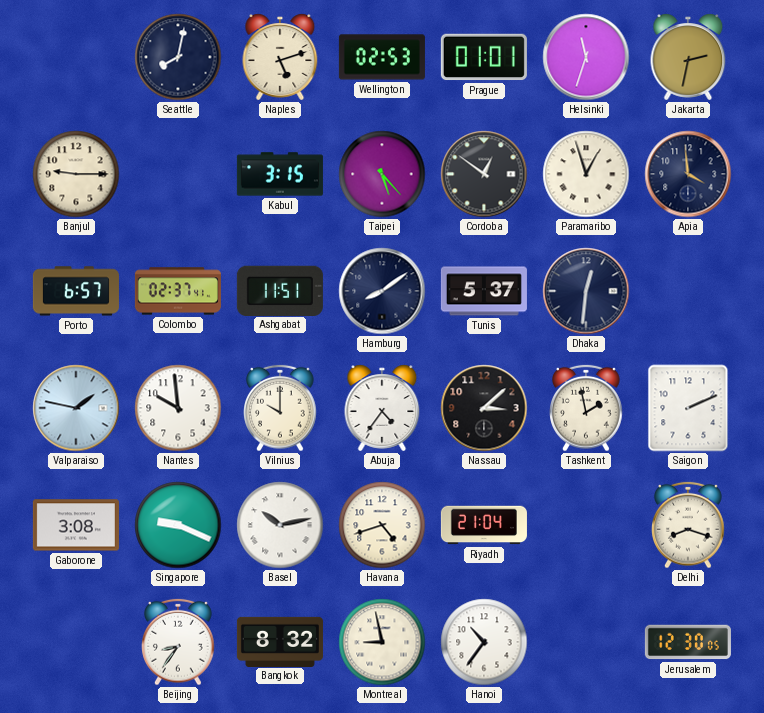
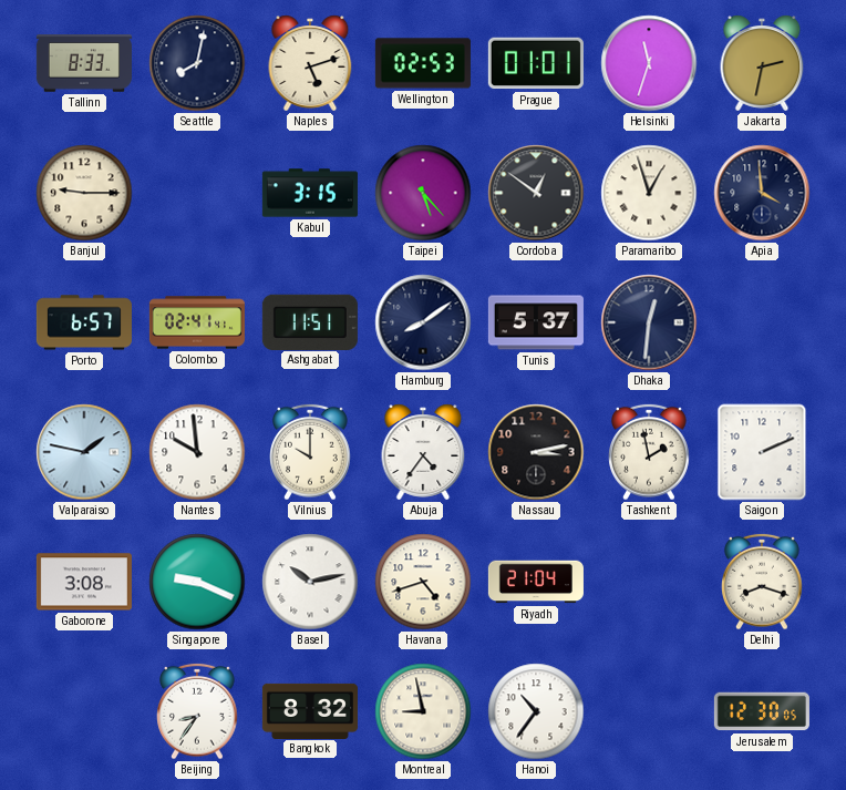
Tallinn: none -> 8:33 (84, 63)
Colombo: 02:37 -> 02:41 (197, 322)
Nassau: 3:08 -> 3:13 (536, 452)
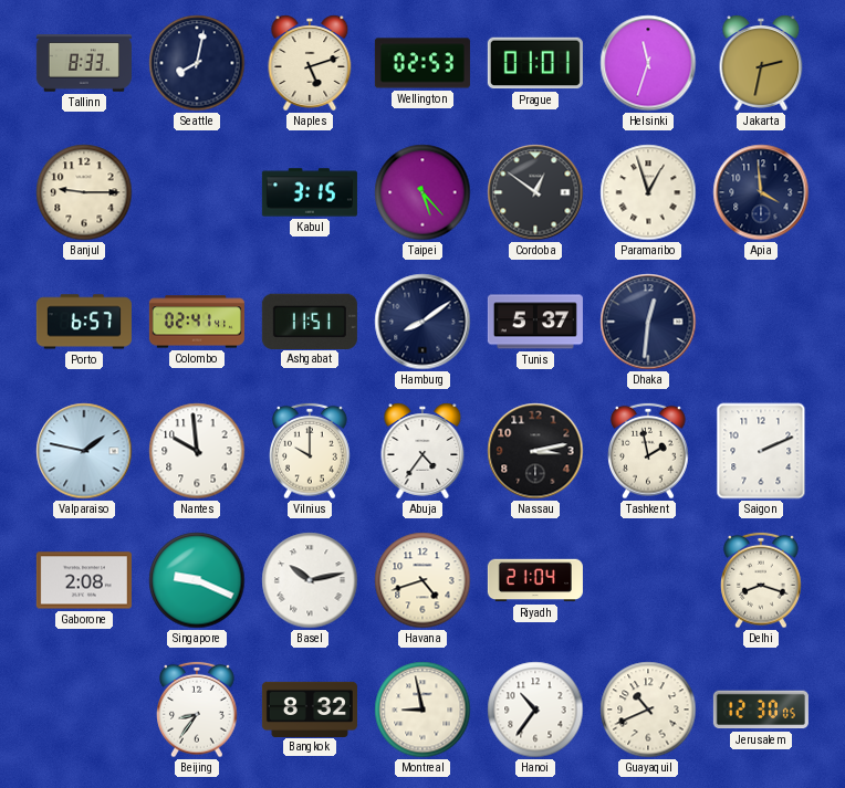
Gaborone: 3:08 -> 2:08 (84, 580)
Guayaquil: none -> 10:41 (648, 710)
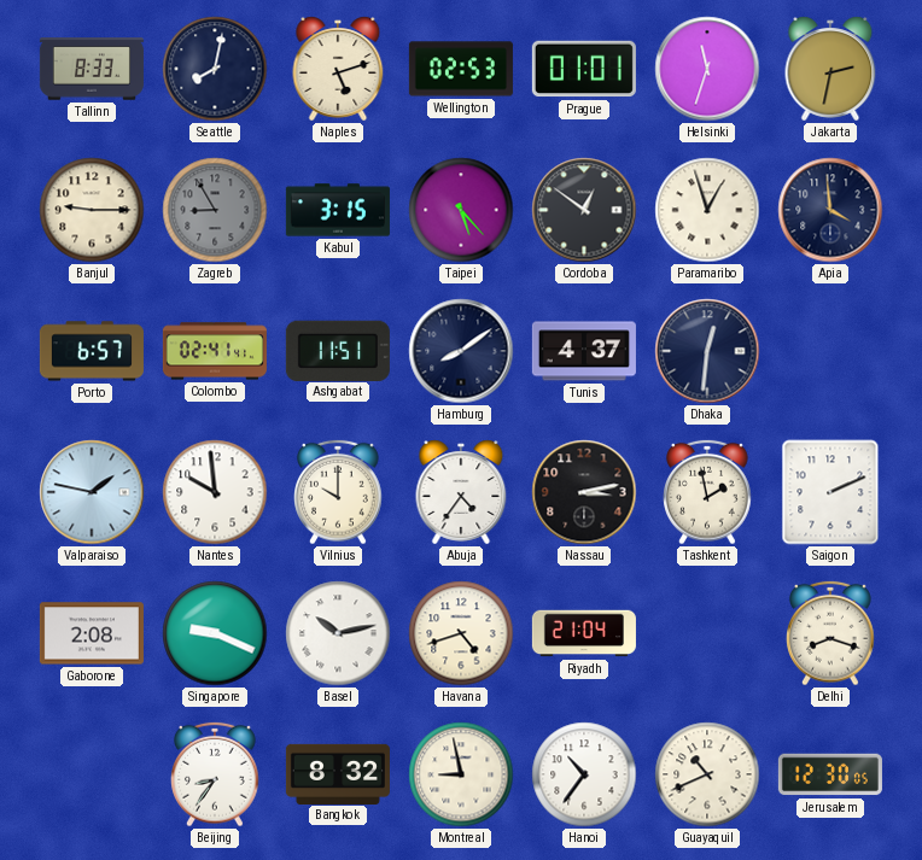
Zagreb: none -> 8:55 (215, 210)
Tunis: 5:37 -> 4:37 (584, 351)
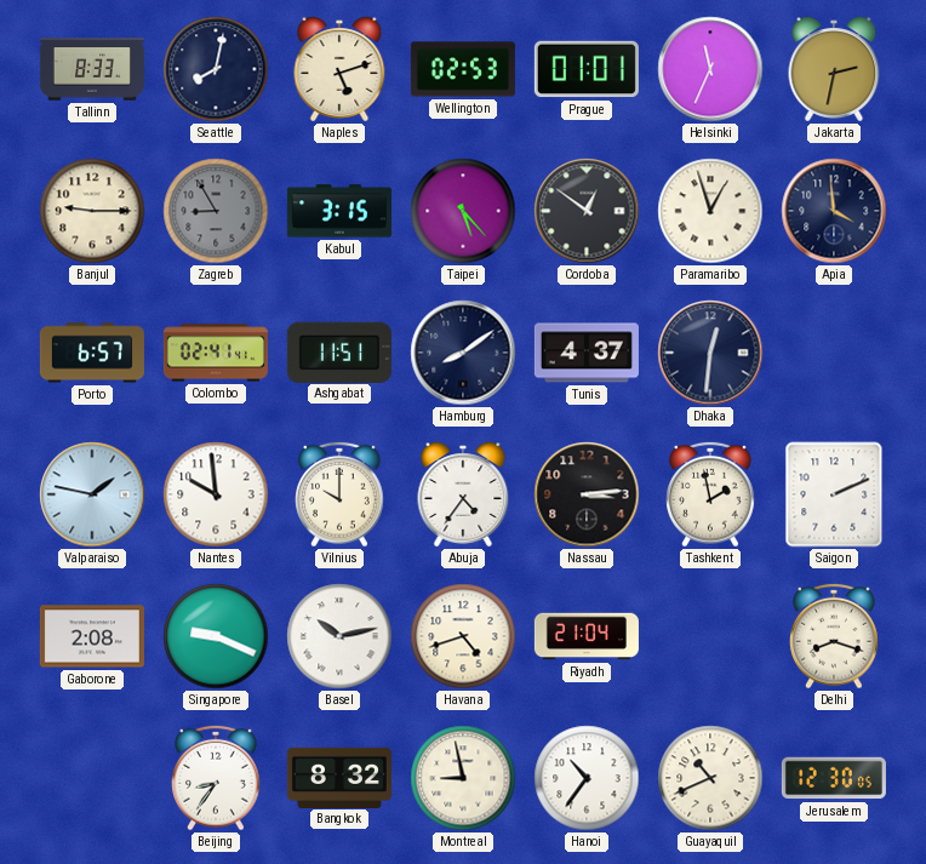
Helsinki: 11:33 -> 11:34 (710, 69)
Nassau: 3:13 -> 3:14 (587, 494)
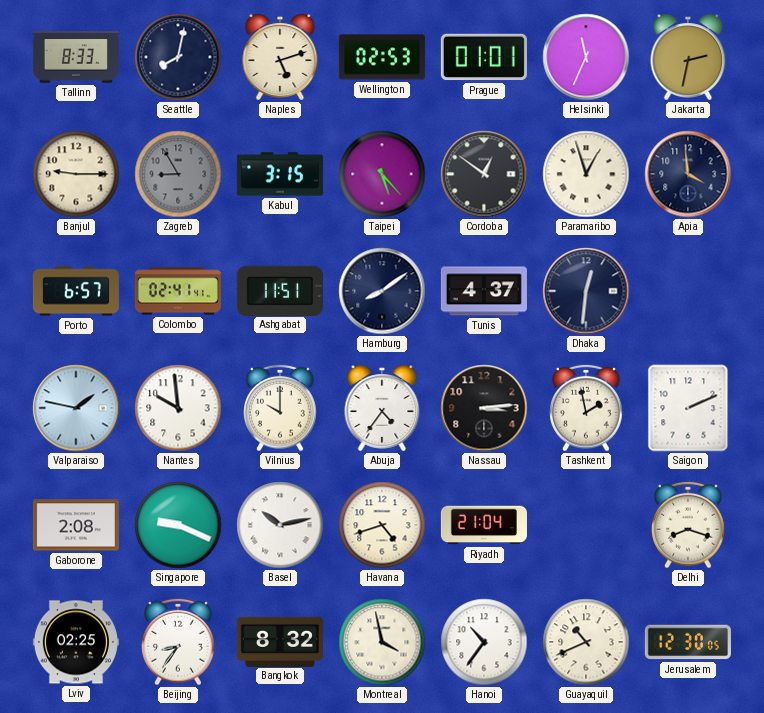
Lviv: none -> 02:25 (76, 642)
Montreal: 8:58 -> 3:58 (382, 642)
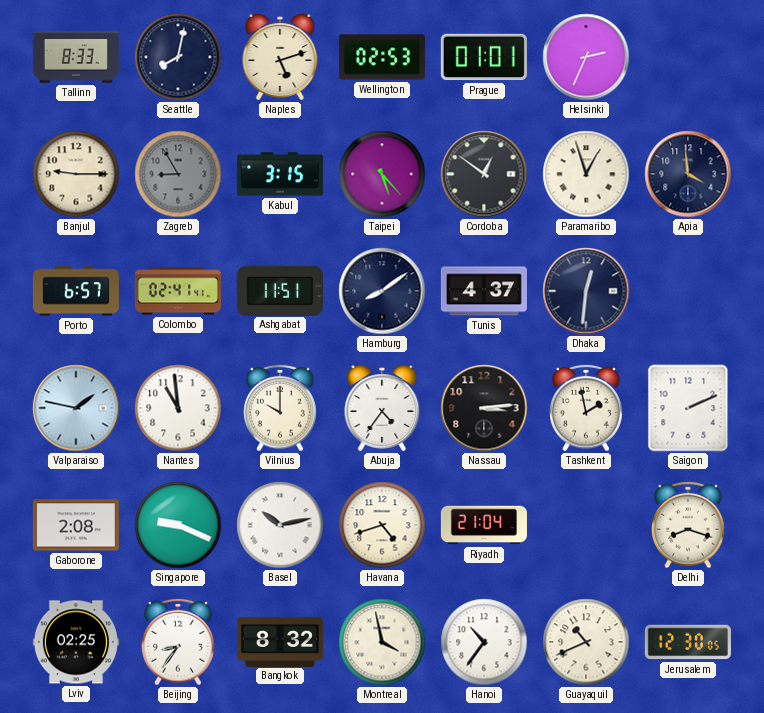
Helsinki: 11:34 -> 2:34 (586, 57)
Jakarta: 2:32 -> none (688, 57)
Nantes: 9:59 -> 10:59 (178, 408)
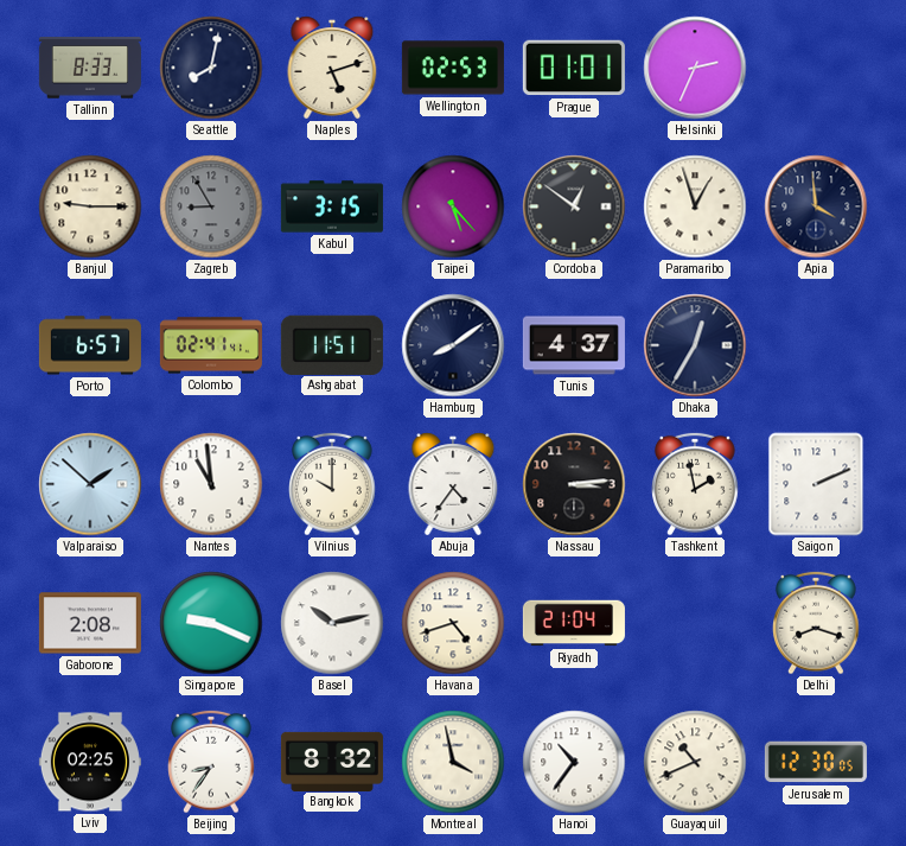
Dhaka: 12:31 -> 12:35 (695, 345)
Valparaiso: 1:47 -> 1:52 (90, 484)
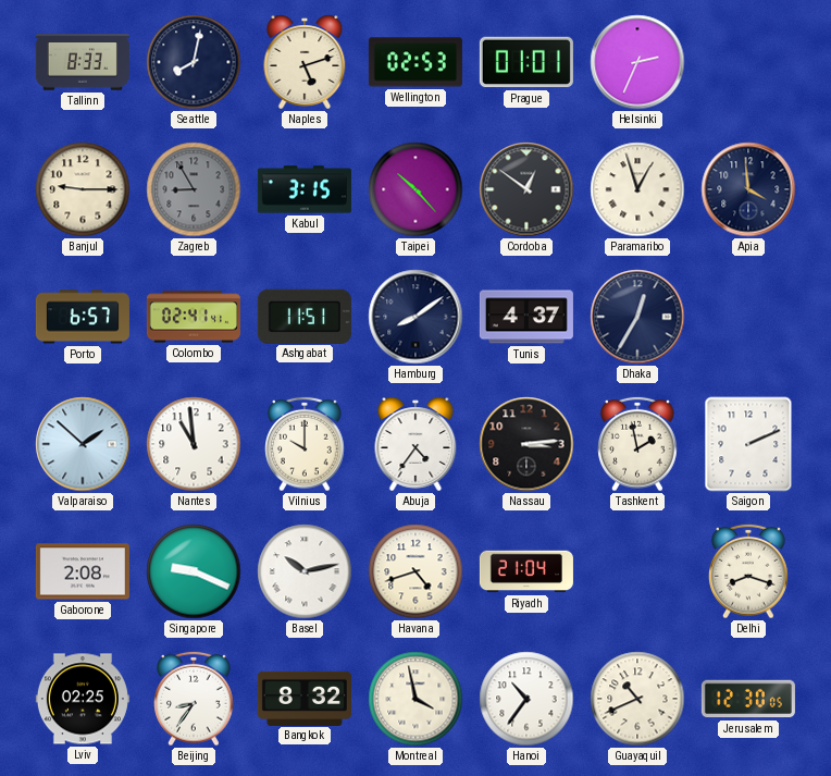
Taipei: 5:23 -> 10:23 (415, 189)
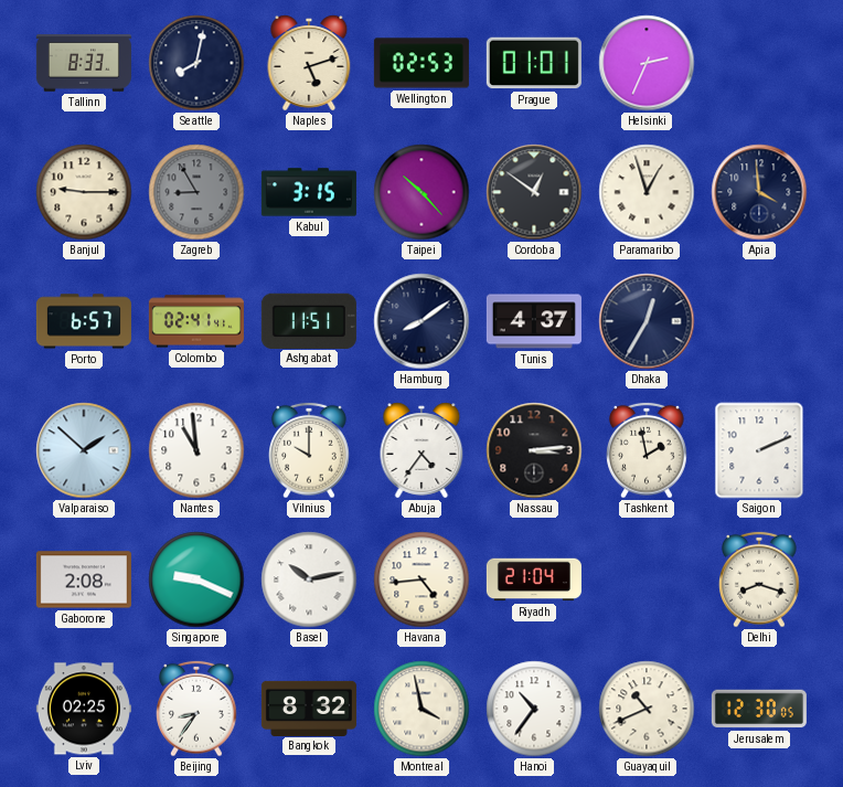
Havana: 4:42 -> 4:44 (421, 579)
